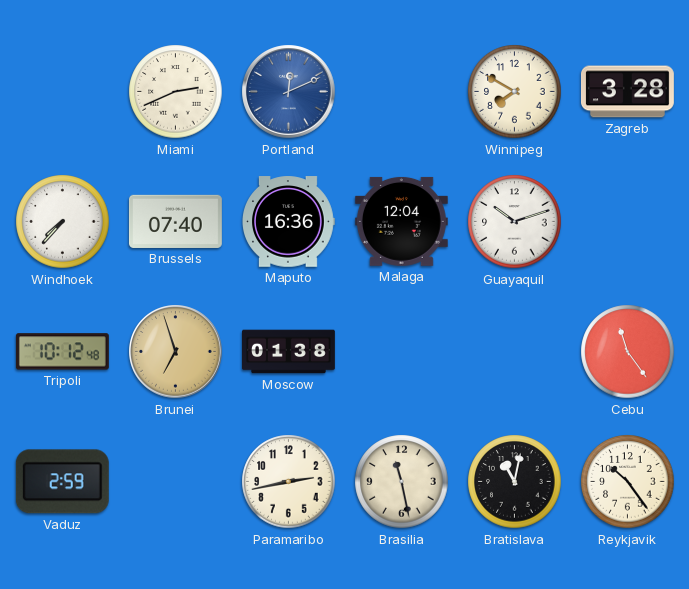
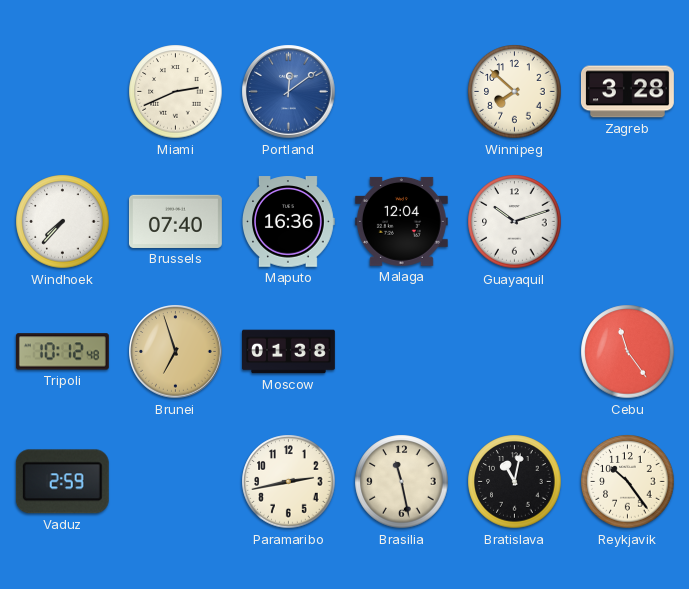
Portland: 12:11 -> 12:09 (289, 92)
Winnipeg: 7:50 -> 7:52 (515, 92)
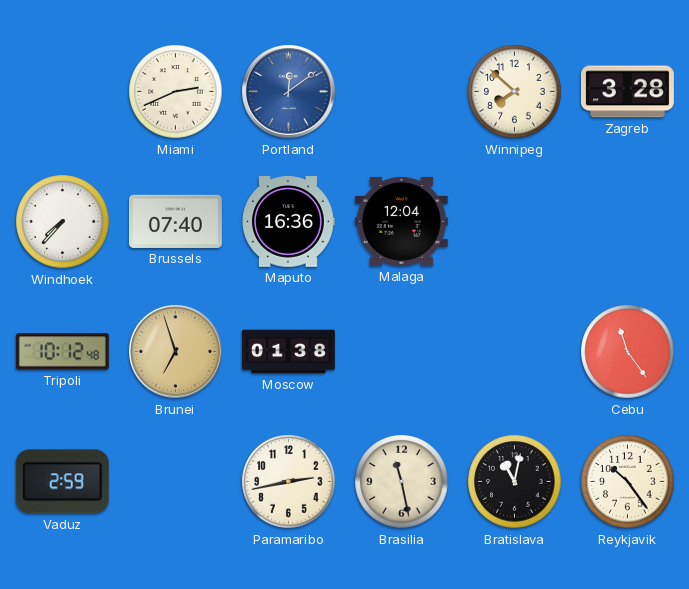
Guayaquil: 10:12 -> none (515, 222)
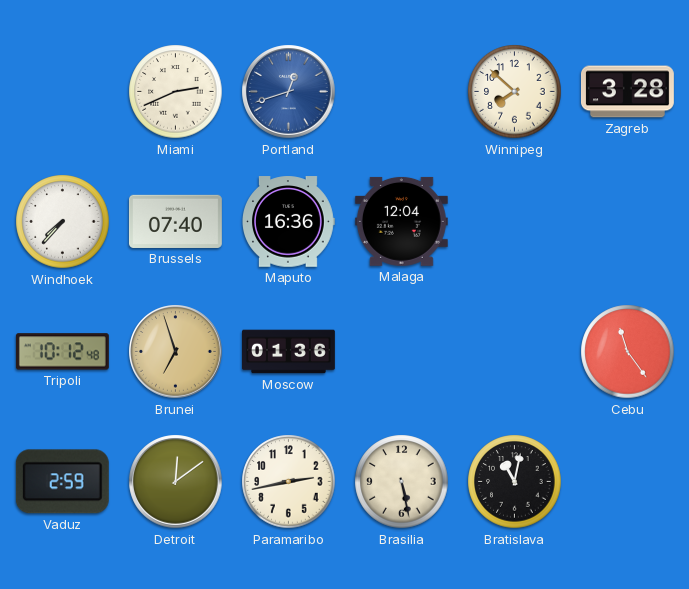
Portland: 12:09 -> 12:42 (289, 92)
Moscow: 01:38 -> 01:36 (289, 352)
Detroit: none -> 12:09 (176, 482)
Brasilia: 11:28 -> 5:28 (402, 482)
Reykjavik: 10:24 -> none (628, 482)
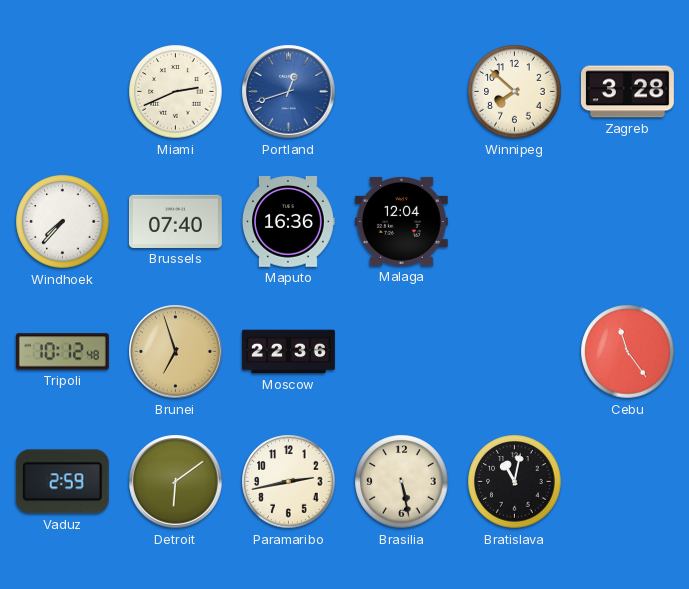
Moscow: 01:36 -> 22:36 (289, 352)
Detroit: 12:09 -> 6:09 (176, 482)
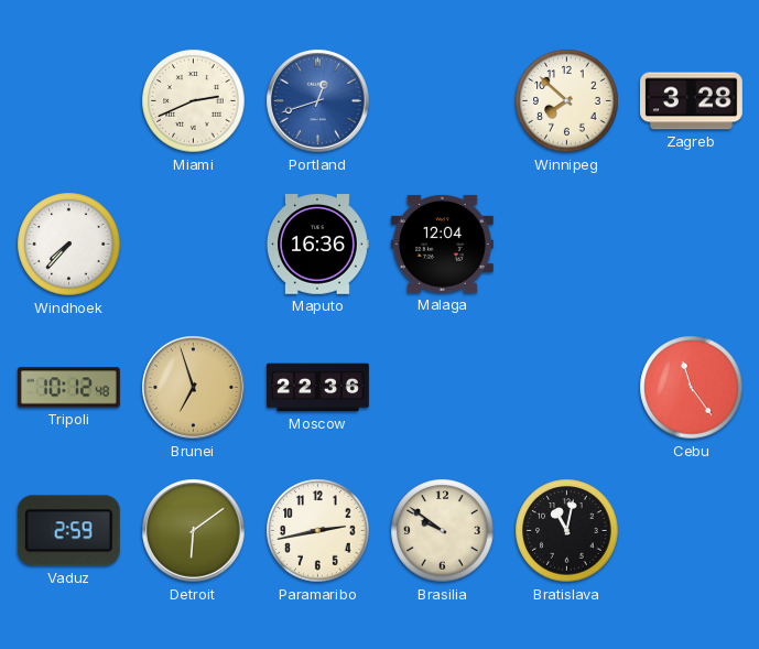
Brussels: 07:40 -> none (175, 221)
Brasilia: 5:28 -> 9:51 (443, 531)
